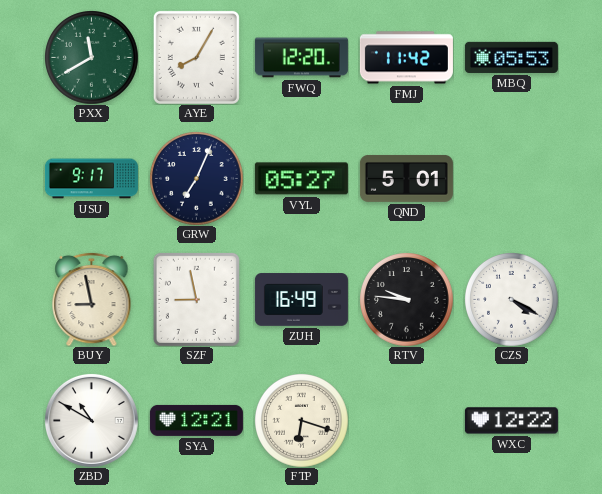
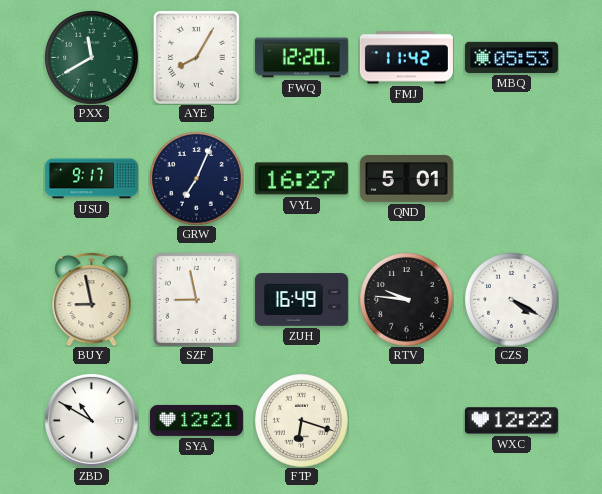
VYL: 05:27 -> 16:27 (301, 179)
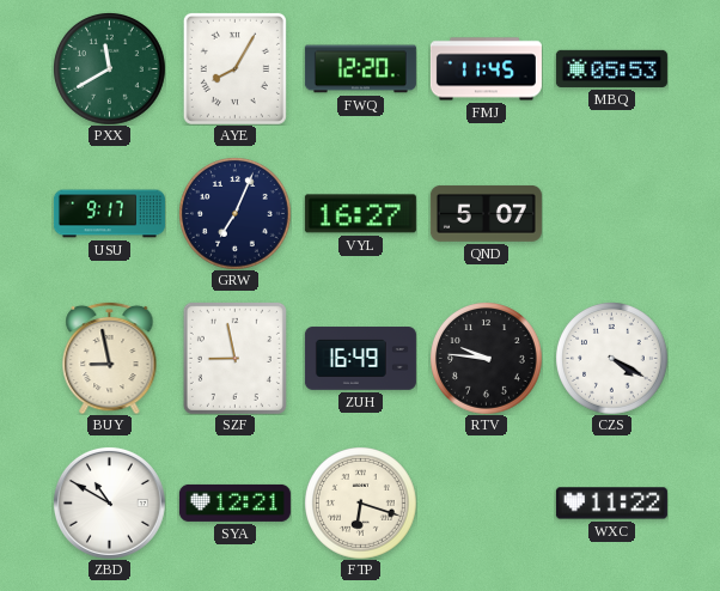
FMJ: 11:42 -> 11:45 (486, 69)
QND: 5:01 -> 5:07 (486, 213)
WXC: 12:22 -> 11:22 (611, 504)
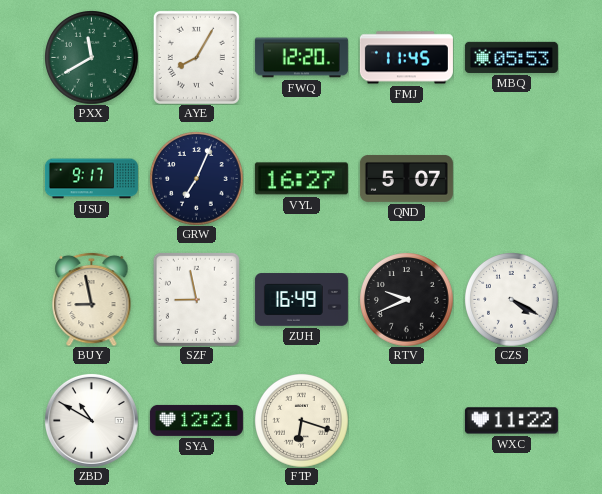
RTV: 9:46 -> 9:41 (407, 300)
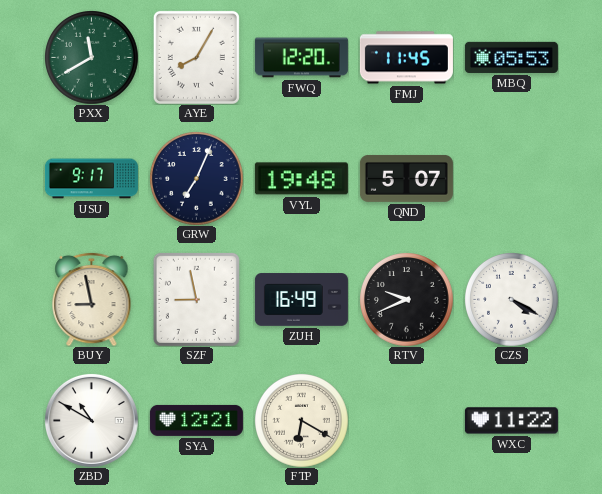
VYL: 16:27 -> 19:48 (301, 179)
FTP: 6:18 -> 6:20 (302, 421)
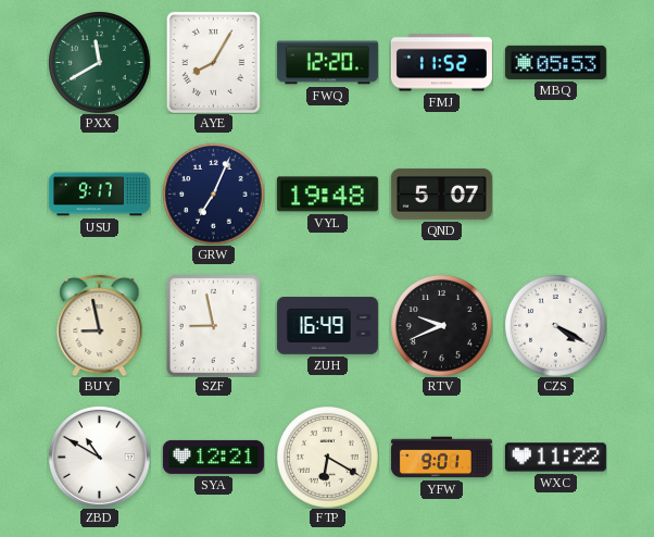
FMJ: 11:45 -> 11:52 (441, 63)
YFW: none -> 9:01 (441, 458)
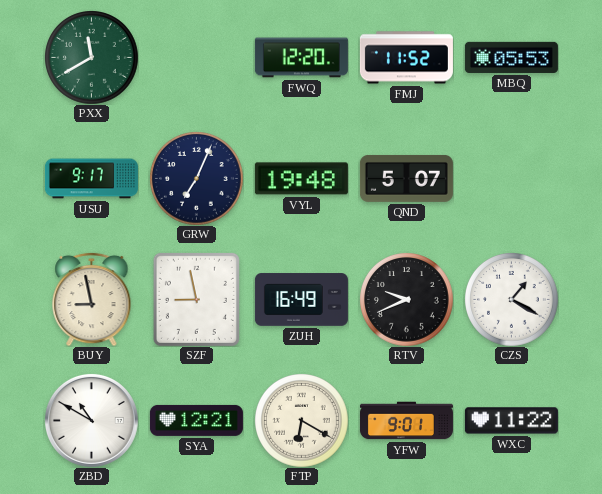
AYE: 8:05 -> none (213, 62)
CZS: 4:20 -> 1:20 (512, 300)
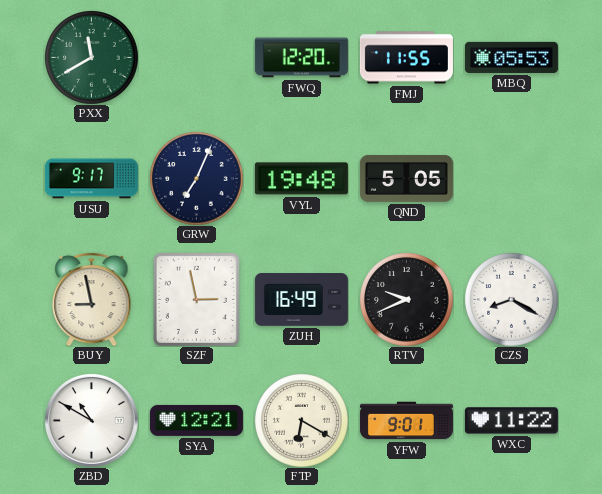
FMJ: 11:52 -> 11:55 (406, 58)
QND: 5:07 -> 5:05 (406, 178)
SZF: 8:58 -> 2:58 (196, 299)
CZS: 1:20 -> 8:20 (512, 300)
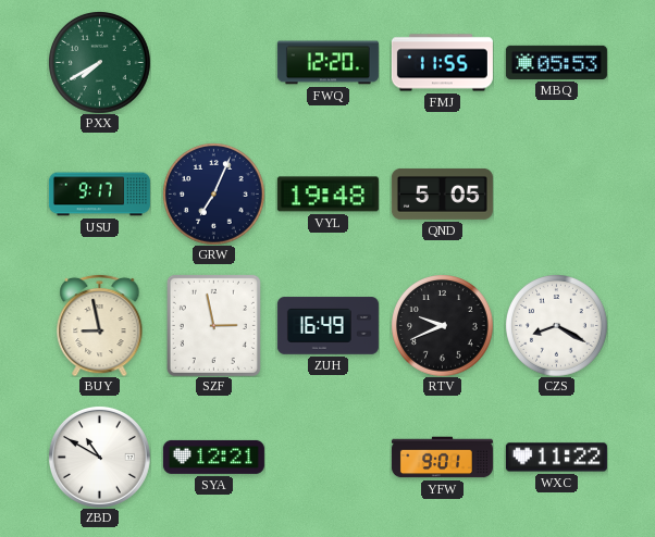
PXX: 11:40 -> 7:40 (100, 63)
FTP: 6:20 -> none (302, 421)
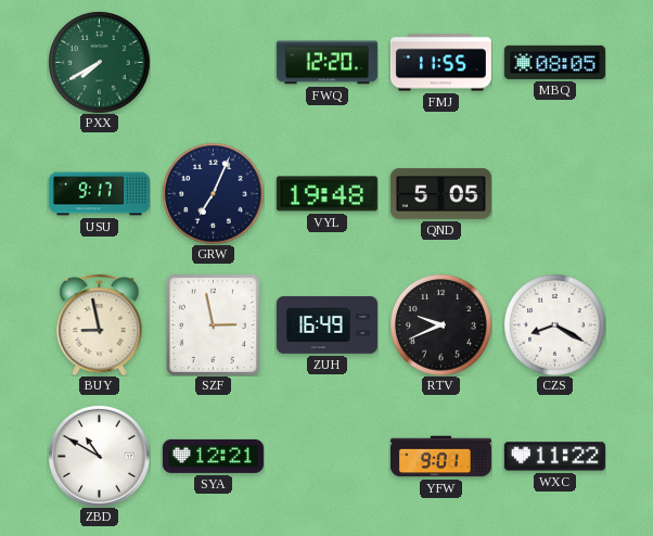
MBQ: 05:53 -> 08:05 (554, 62)
